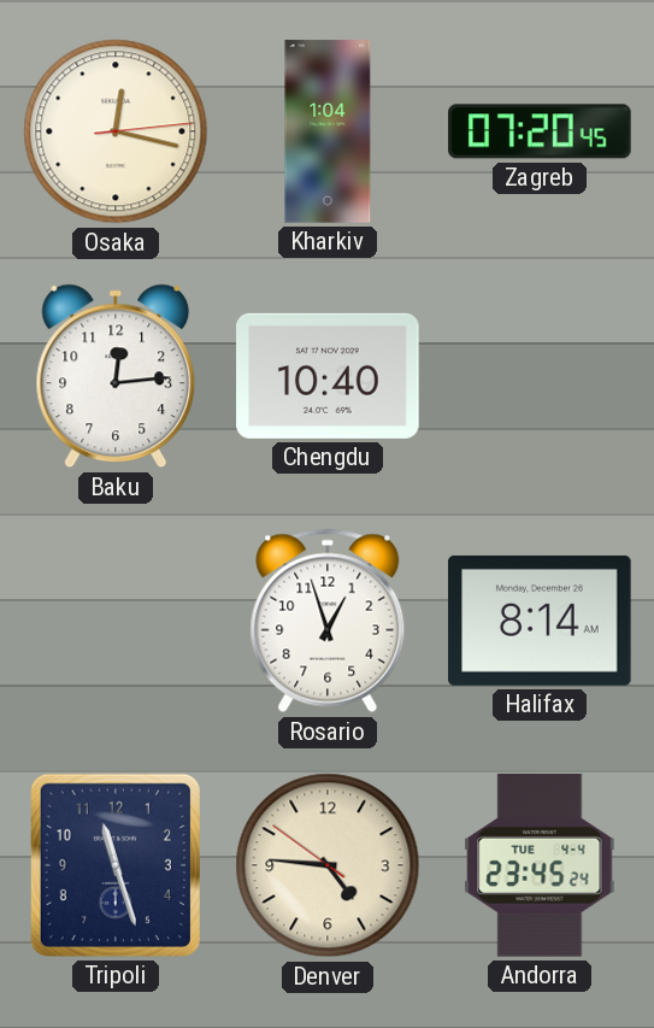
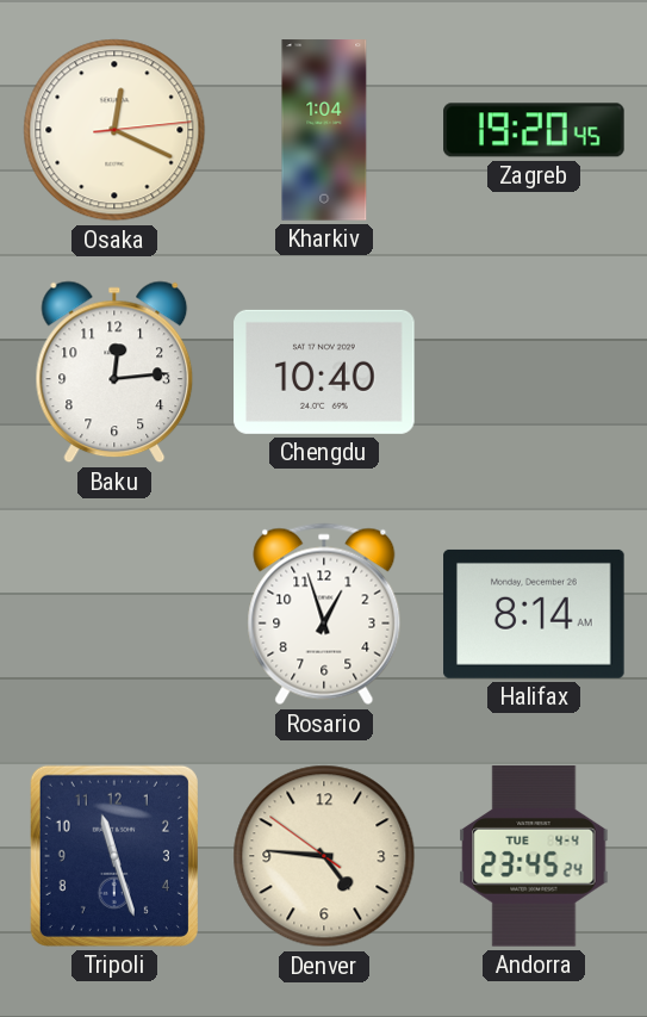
Osaka: 12:17 -> 12:19 (114, 130)
Zagreb: 07:20 -> 19:20 (534, 130)
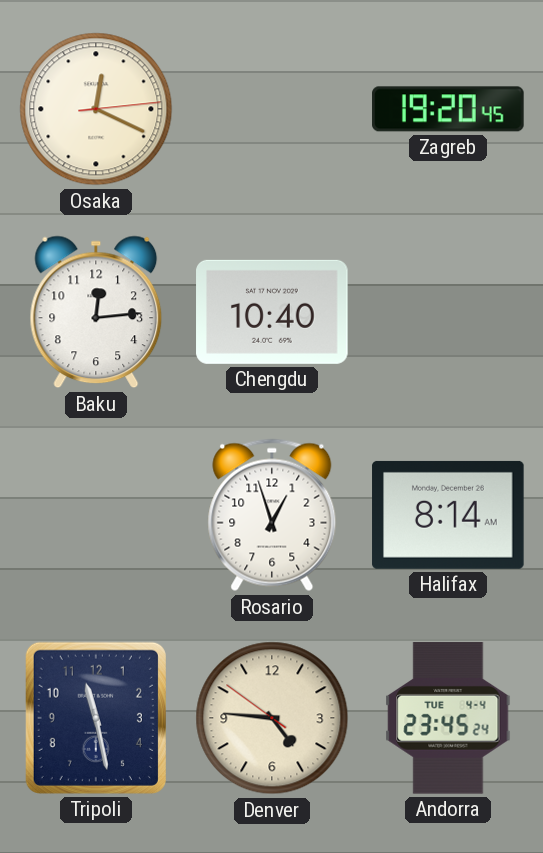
Kharkiv: 1:04 -> none (324, 130)
Tripoli: 11:27 -> 11:28 (96, 718)
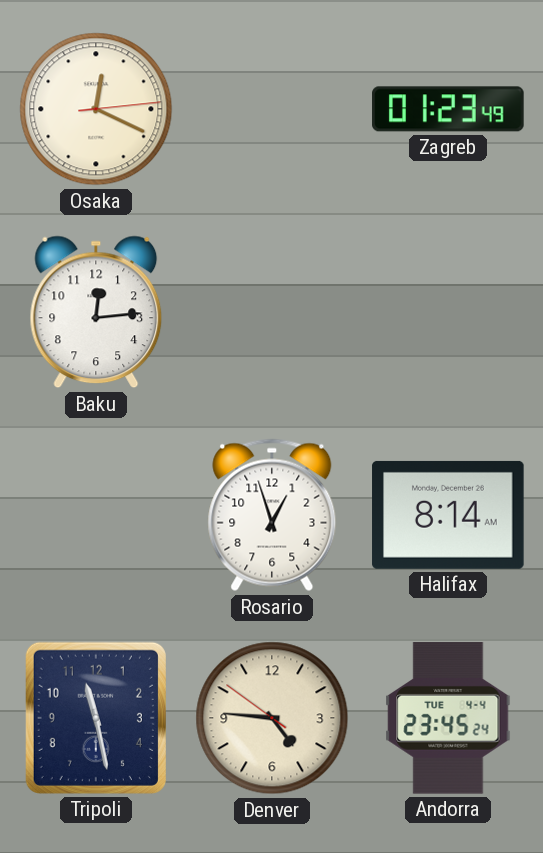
Zagreb: 19:20 -> 01:23 (448, 109)
Chengdu: 10:40 -> none (272, 312)
